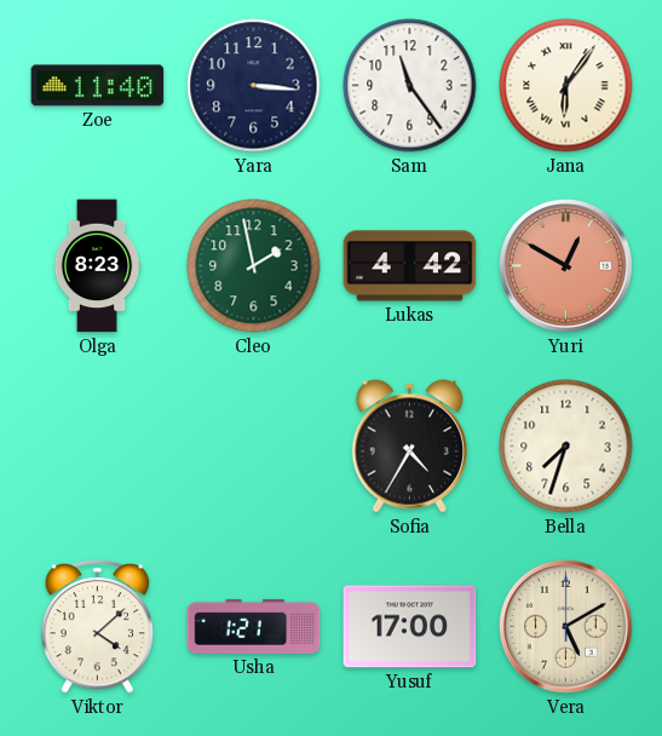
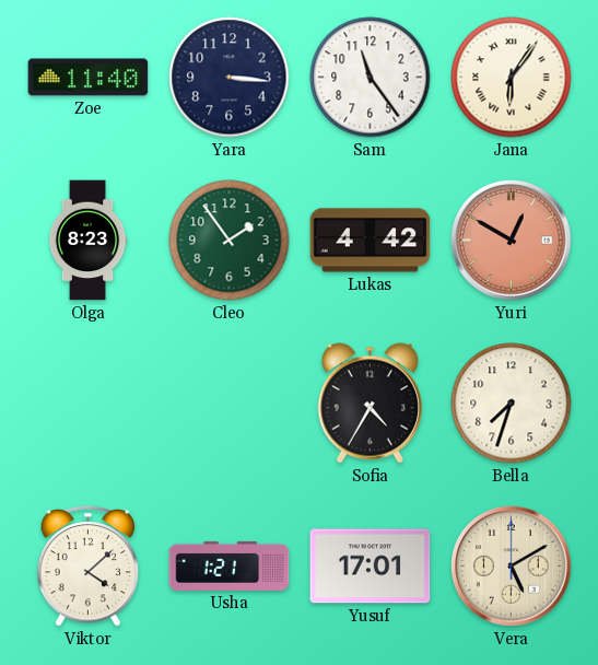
Cleo: 1:58 -> 1:54 (230, 241)
Yusuf: 17:00 -> 17:01 (371, 567)
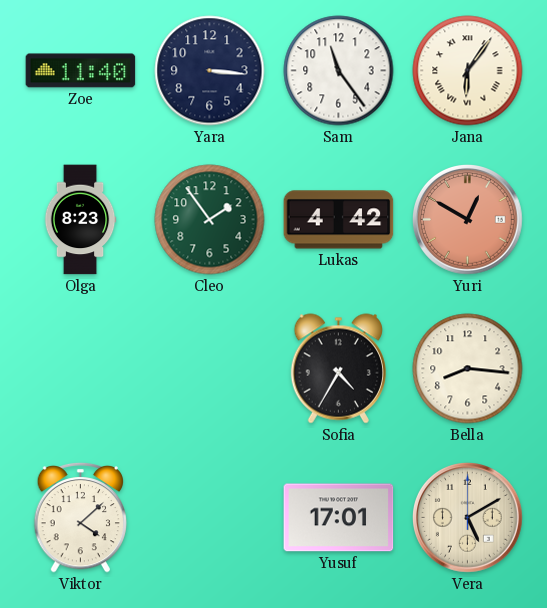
Bella: 7:33 -> 8:16 (468, 369)
Usha: 1:21 -> none (230, 565)
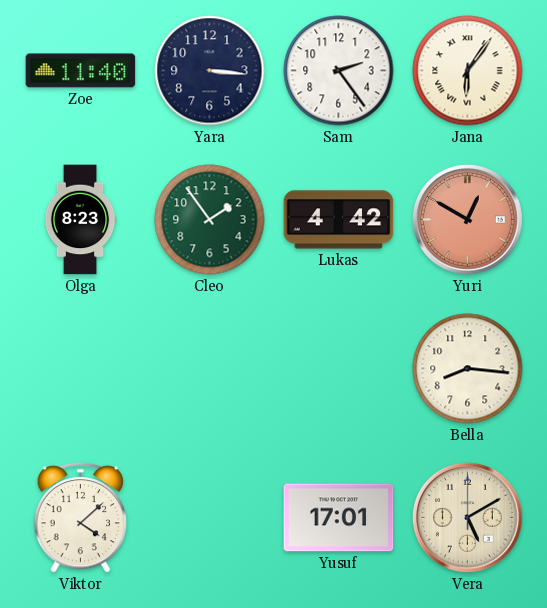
Sam: 11:24 -> 2:24 (339, 71)
Sofia: 4:35 -> none (338, 369)
